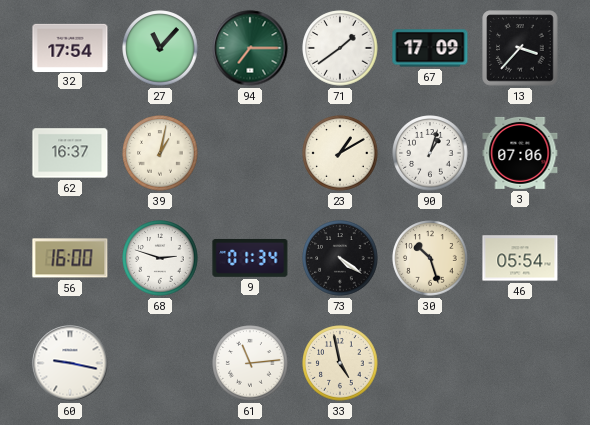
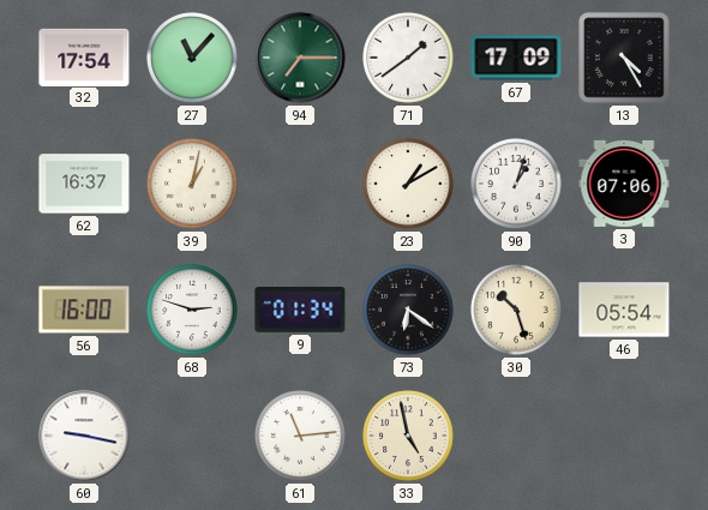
13: 3:37 -> 4:25 (624, 58)
73: 4:21 -> 6:21 (408, 310)
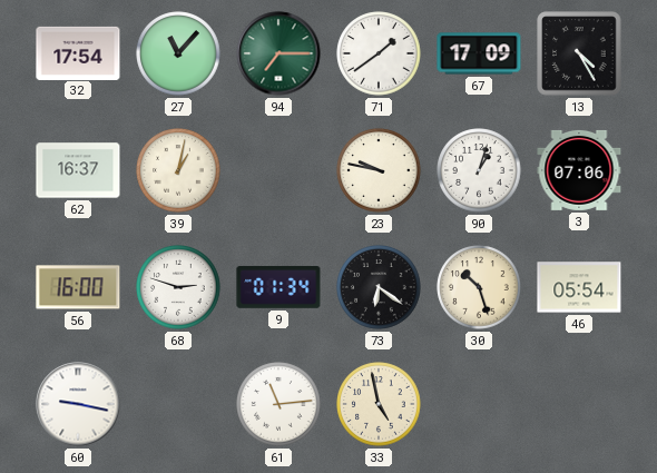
23: 1:10 -> 9:47 (379, 170)
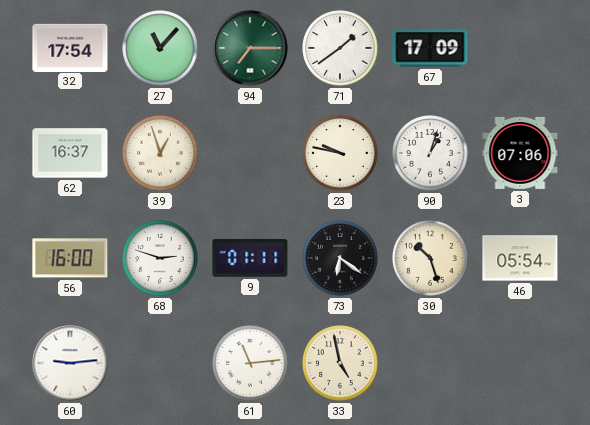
13: 4:25 -> none (579, 53)
39: 1:02 -> 12:57 (160, 153)
9: 01:34 -> 01:11 (250, 258)
60: 9:17 -> 9:14 (70, 363)
